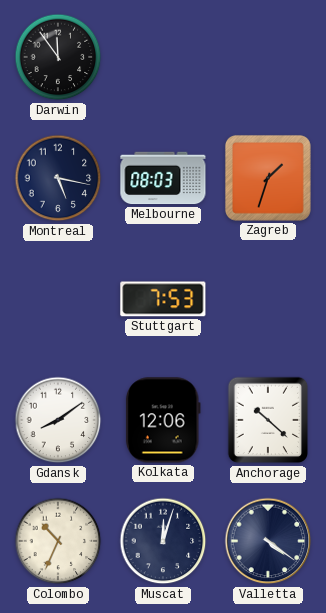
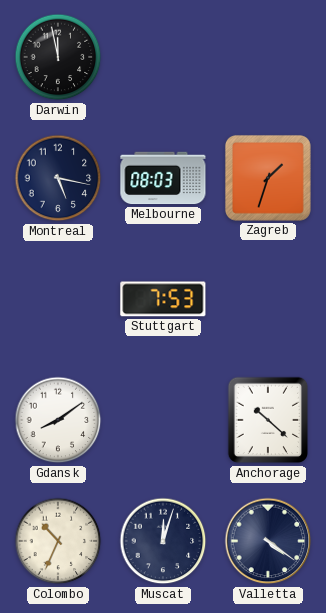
Darwin: 11:54 -> 11:58 (58, 57)
Kolkata: 12:06 -> none (163, 420)
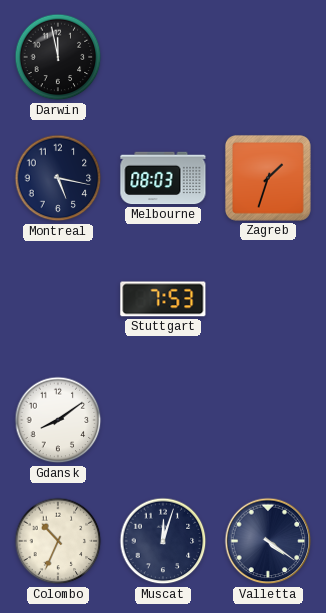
Anchorage: 10:22 -> none (268, 420)
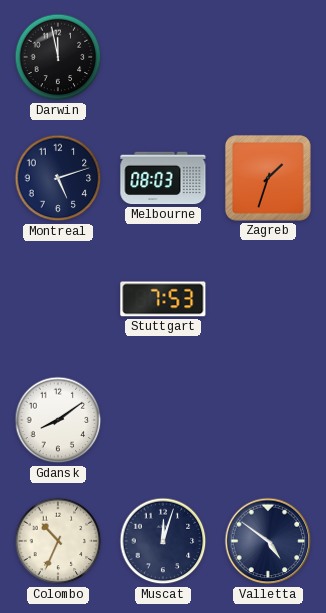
Montreal: 5:17 -> 5:12 (58, 178)
Valletta: 4:21 -> 4:51 (268, 541)
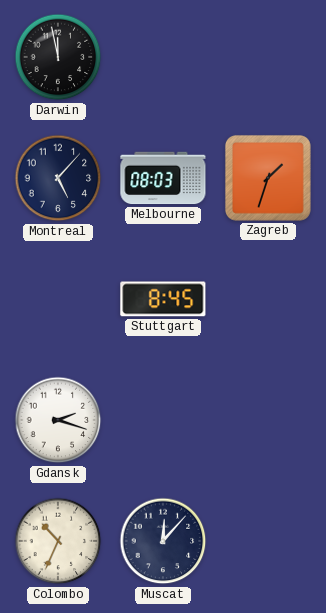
Montreal: 5:12 -> 5:07 (58, 178)
Stuttgart: 7:53 -> 8:45 (163, 299)
Gdansk: 8:09 -> 2:18 (58, 420)
Muscat: 12:03 -> 12:07 (163, 541)
Valletta: 4:51 -> none (268, 541)
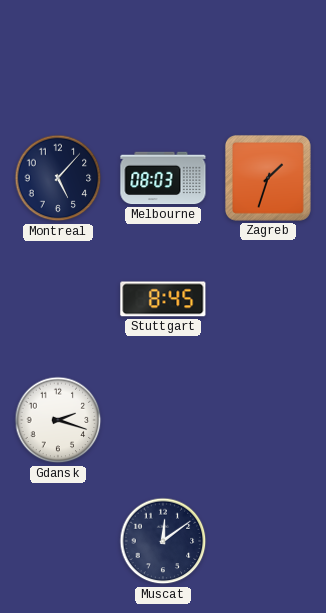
Darwin: 11:58 -> none (58, 57)
Colombo: 10:34 -> none (58, 541)
Muscat: 12:07 -> 12:09 (163, 541)
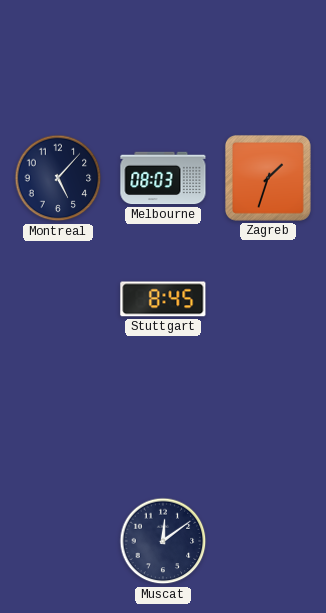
Gdansk: 2:18 -> none (58, 420)
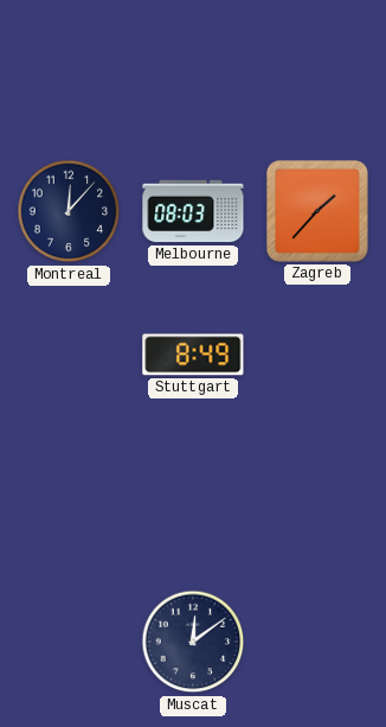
Montreal: 5:07 -> 12:07 (69, 211)
Zagreb: 1:33 -> 1:37 (317, 211)
Stuttgart: 8:45 -> 8:49 (193, 355)
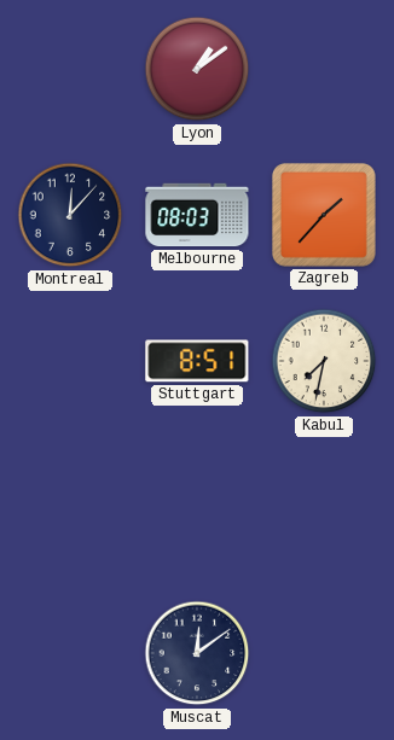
Lyon: none -> 1:09 (197, 69)
Stuttgart: 8:49 -> 8:51 (197, 361)
Kabul: none -> 7:32 (324, 361)
